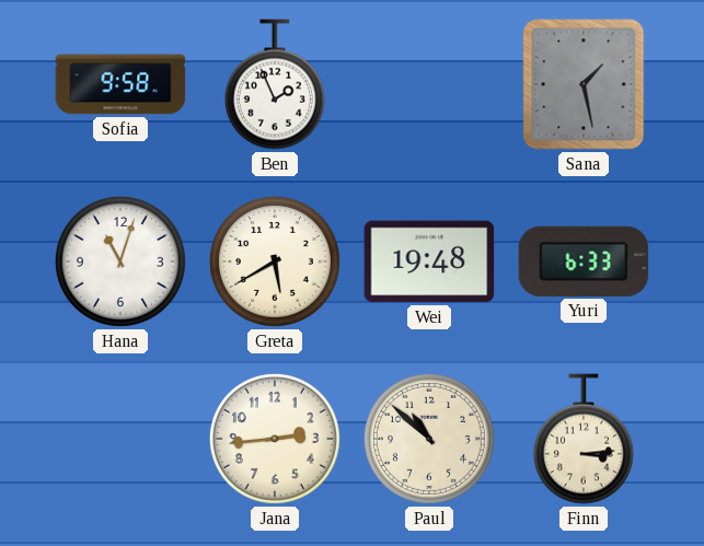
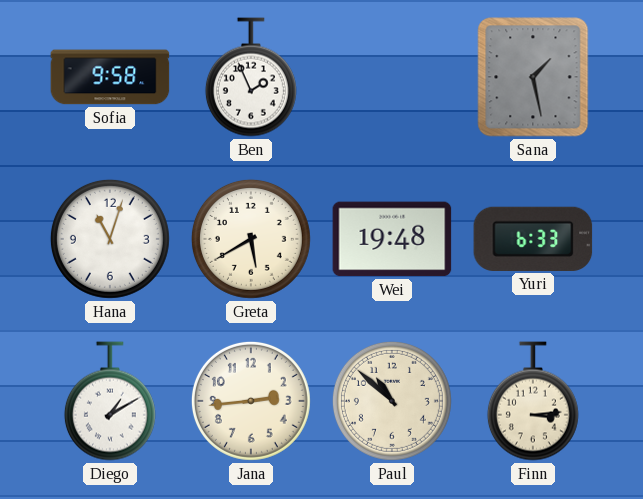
Diego: none -> 1:10 (110, 401)
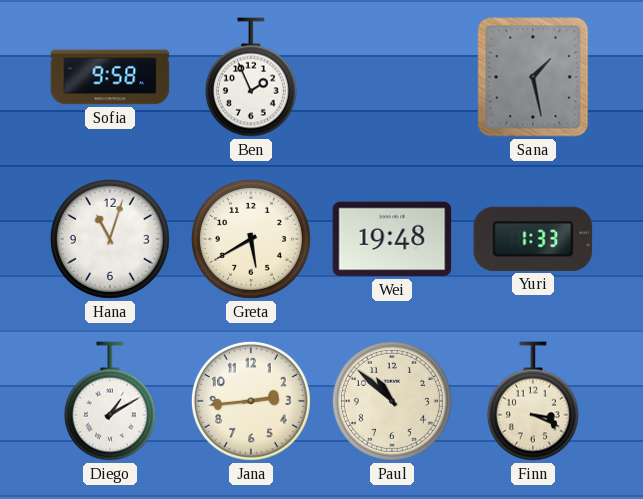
Yuri: 6:33 -> 1:33 (533, 239)
Finn: 3:14 -> 3:19 (533, 401)
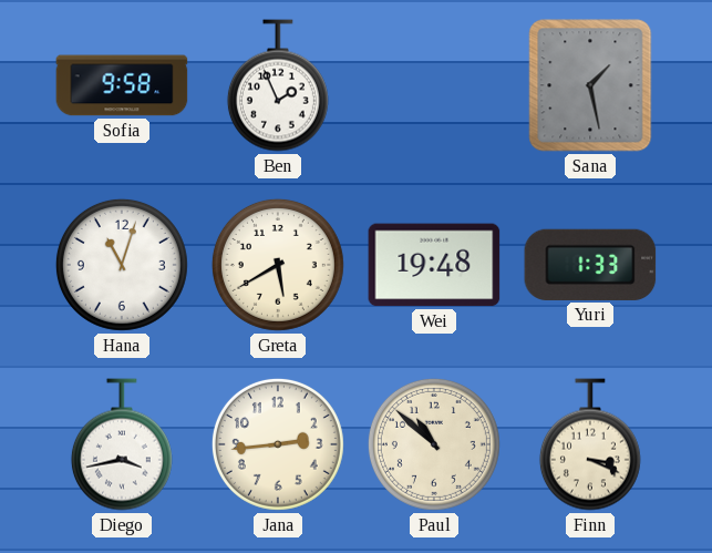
Diego: 1:10 -> 3:43 (122, 444)
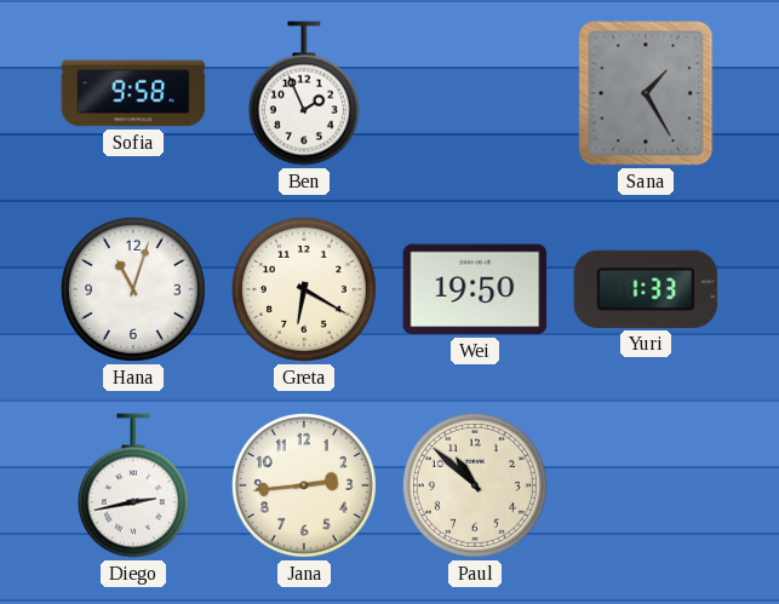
Sana: 1:28 -> 1:25 (646, 93)
Greta: 5:40 -> 6:20 (304, 289)
Wei: 19:48 -> 19:50 (475, 289)
Diego: 3:43 -> 2:43 (133, 485)
Finn: 3:19 -> none (590, 444)
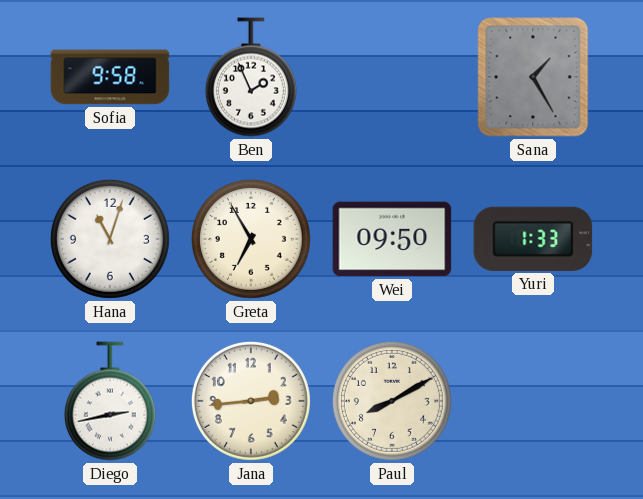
Greta: 6:20 -> 6:55 (251, 239)
Wei: 19:50 -> 09:50 (392, 239)
Paul: 10:52 -> 8:10 (392, 401)
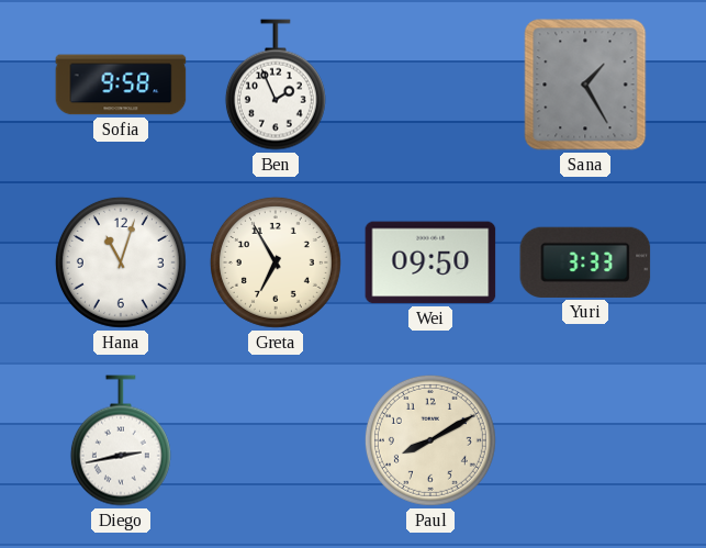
Yuri: 1:33 -> 3:33 (585, 262)
Jana: 2:44 -> none (251, 401)
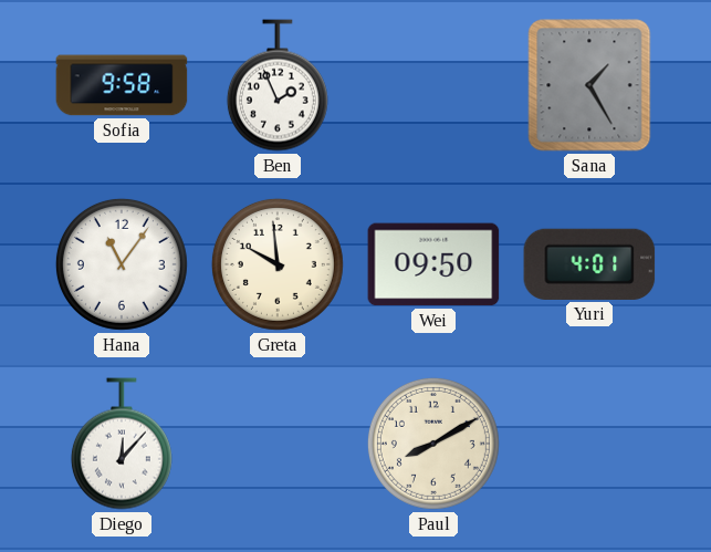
Hana: 11:03 -> 11:06 (122, 264)
Greta: 6:55 -> 9:59 (278, 264)
Yuri: 3:33 -> 4:01 (589, 264)
Diego: 2:43 -> 12:07 (122, 444)
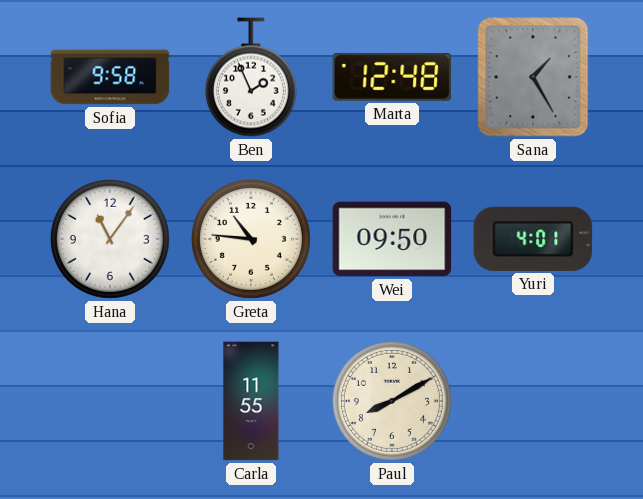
Marta: none -> 12:48 (392, 77)
Greta: 9:59 -> 10:46 (251, 239)
Diego: 12:07 -> none (122, 444)
Carla: none -> 11:55 (251, 401)
